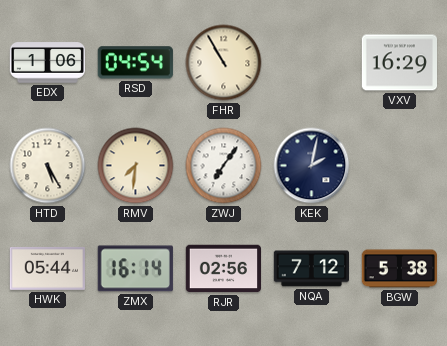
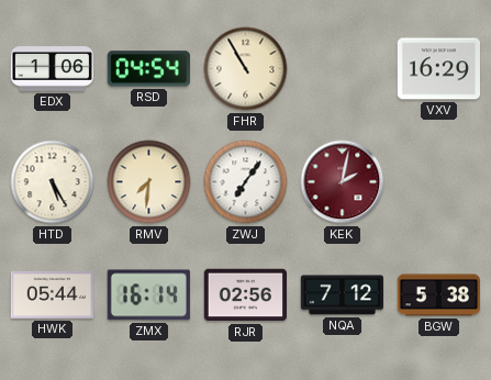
KEK dial: navy -> burgundy (343, 182)
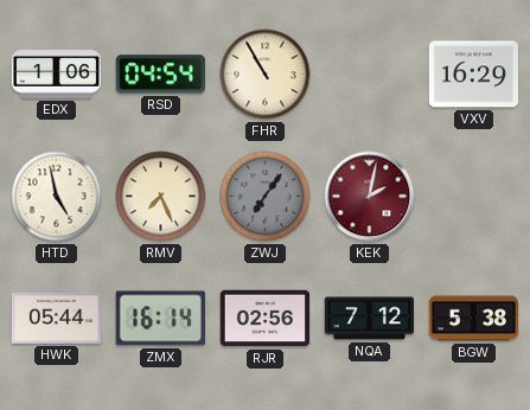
HTD: 5:25 -> 4:58 (57, 197)
RMV: 7:31 -> 7:26 (161, 197)
ZWJ dial: white -> grey (266, 197)
